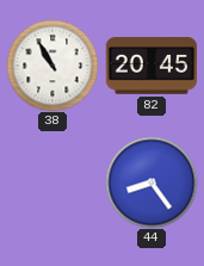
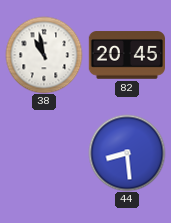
38: 10:55 -> 10:58 (44, 55)
44: 8:24 -> 8:29 (127, 153)
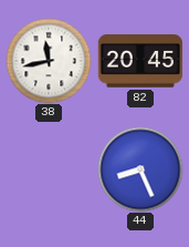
38: 10:58 -> 11:43 (49, 61)
44: 8:29 -> 8:26 (140, 169)
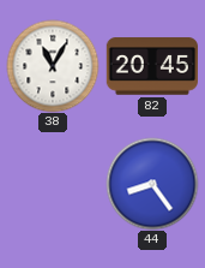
38: 11:43 -> 11:05 (53, 66)
44: 8:26 -> 8:24 (152, 184)
